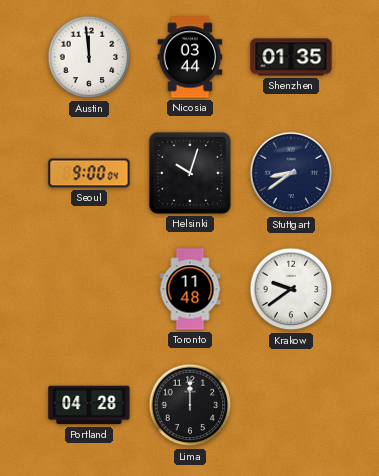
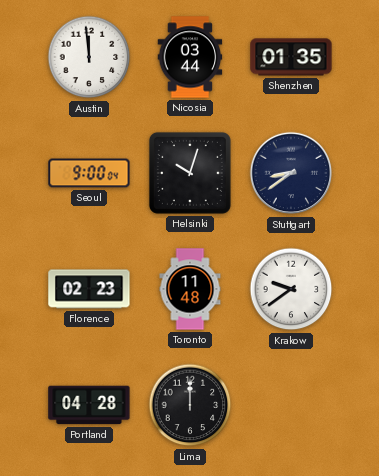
Florence: none -> 02:23 (89, 289)
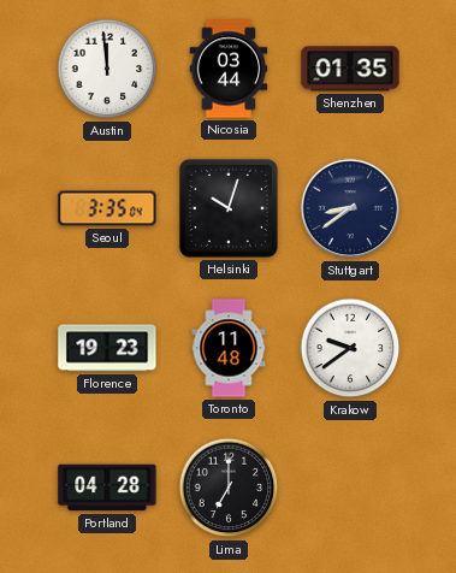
Seoul: 9:00 -> 3:35 (107, 208)
Florence: 02:23 -> 19:23 (107, 348)
Lima: 12:00 -> 7:00 (229, 488)
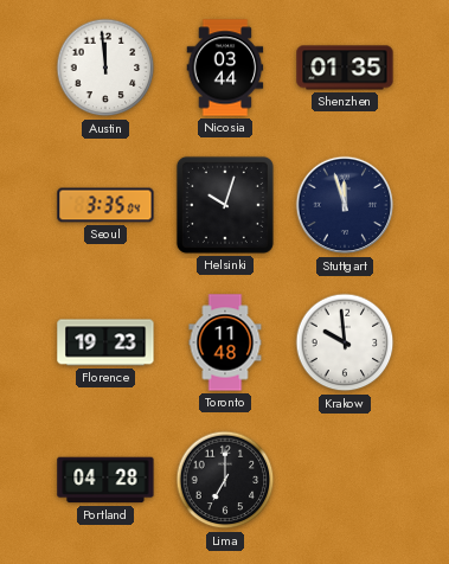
Stuttgart: 8:39 -> 11:57 (345, 205)
Krakow: 9:39 -> 9:59 (345, 342)
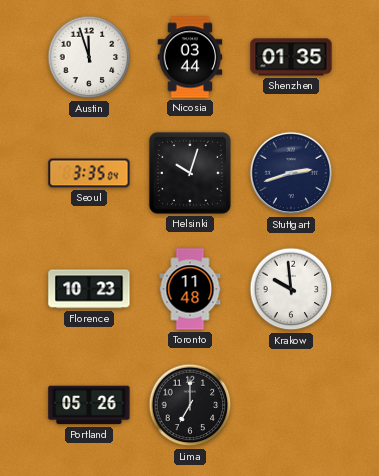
Austin: 11:59 -> 11:57 (89, 57)
Stuttgart: 11:57 -> 2:42 (291, 173)
Florence: 19:23 -> 10:23 (89, 289)
Portland: 04:28 -> 05:26 (89, 405)
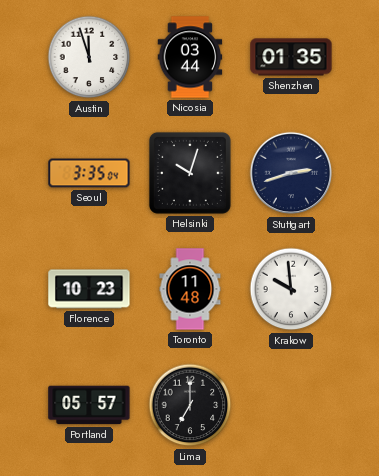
Portland: 05:26 -> 05:57 (89, 405)
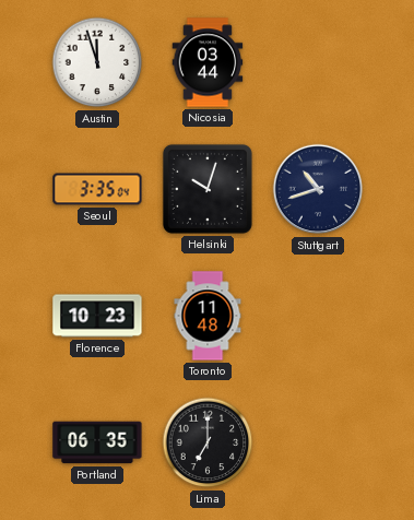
Shenzhen: 01:35 -> none (291, 57)
Stuttgart: 2:42 -> 10:42 (318, 189)
Krakow: 9:59 -> none (291, 289)
Portland: 05:57 -> 06:35 (97, 442)
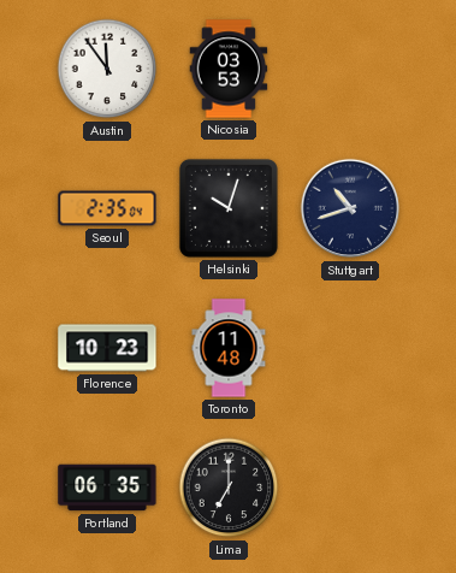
Austin: 11:57 -> 11:54 (107, 69)
Nicosia: 03:44 -> 03:53 (229, 69)
Seoul: 3:35 -> 2:35 (107, 208)
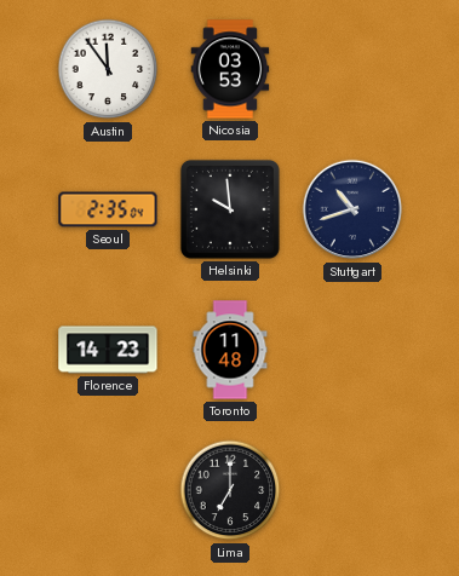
Helsinki: 10:03 -> 9:59 (230, 209)
Florence: 10:23 -> 14:23 (108, 350)
Portland: 06:35 -> none (107, 488)
